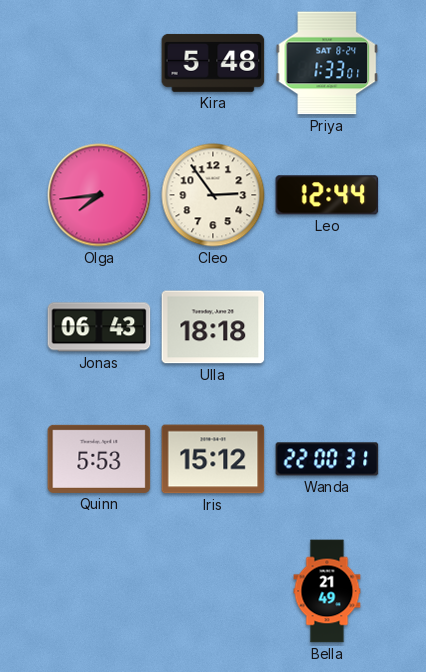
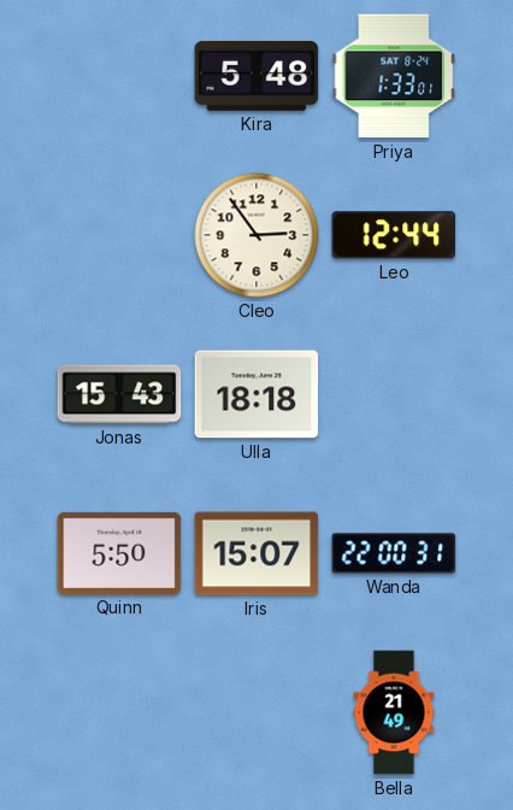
Olga: 7:44 -> none (99, 195)
Jonas: 06:43 -> 15:43 (119, 394)
Quinn: 5:53 -> 5:50 (119, 553)
Iris: 15:12 -> 15:07 (256, 553)
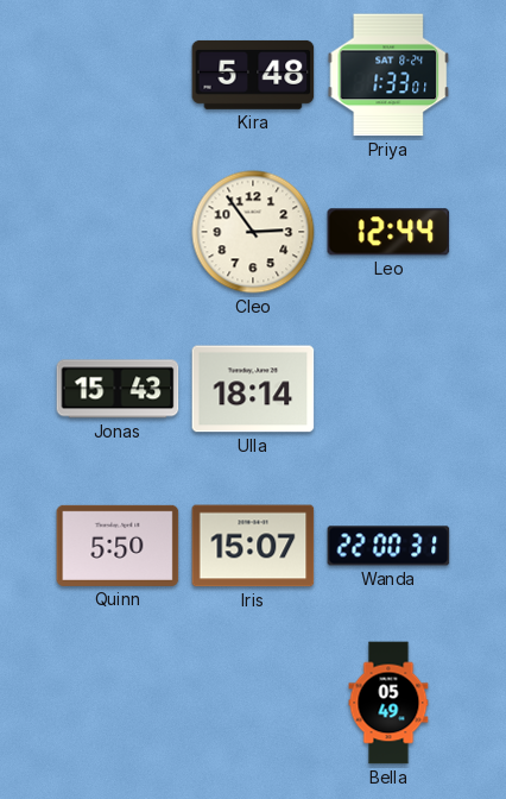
Ulla: 18:18 -> 18:14 (253, 389)
Bella: 21:49 -> 05:49 (388, 703)
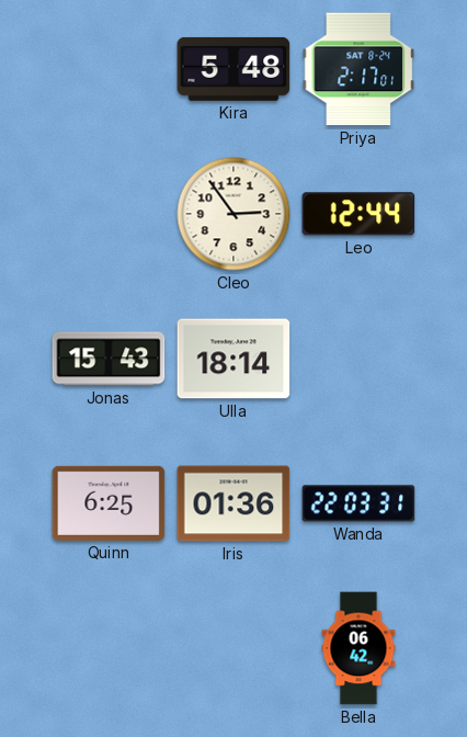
Priya: 1:33 -> 2:17 (358, 69)
Quinn: 5:50 -> 6:25 (109, 503)
Iris: 15:07 -> 01:36 (233, 503)
Wanda: 22:00 -> 22:03 (358, 503)
Bella: 05:49 -> 06:42 (358, 648)
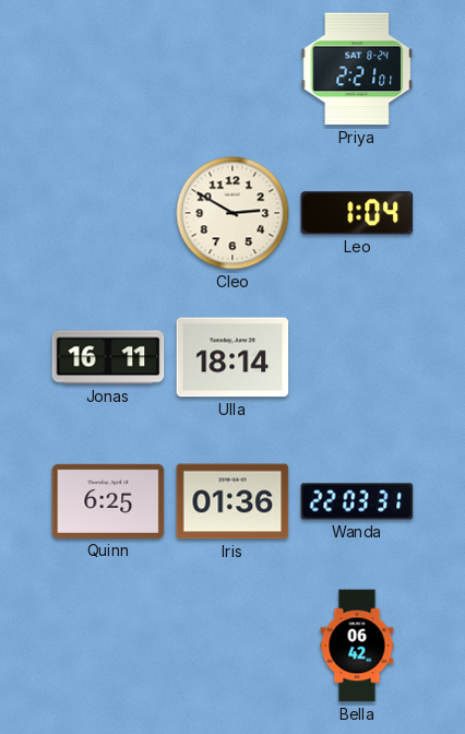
Kira: 5:48 -> none (233, 69)
Priya: 2:17 -> 2:21 (357, 69)
Cleo: 2:54 -> 2:50 (233, 213)
Leo: 12:44 -> 1:04 (357, 213)
Jonas: 15:43 -> 16:11 (108, 357)
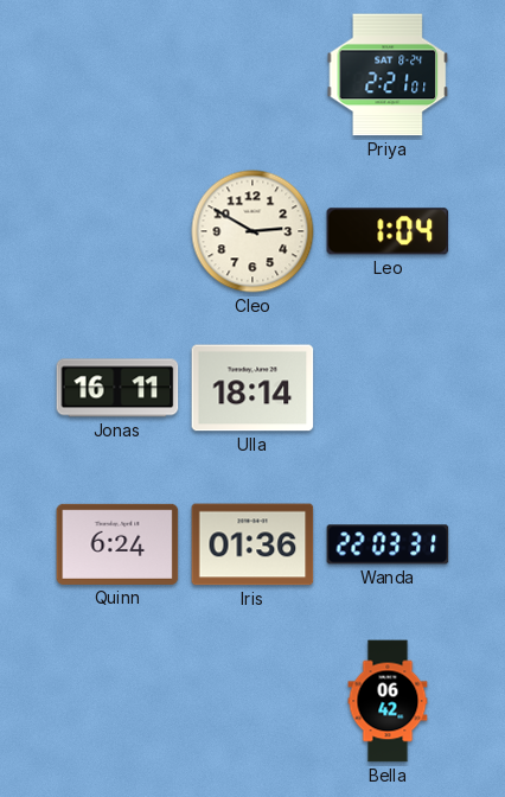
Quinn: 6:25 -> 6:24 (117, 544)
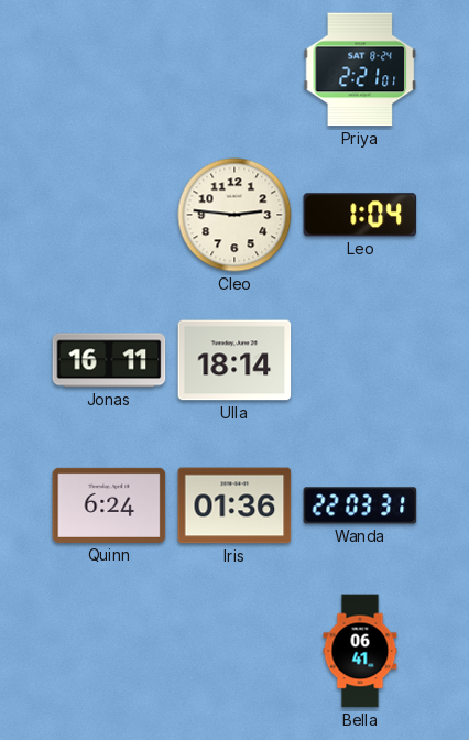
Cleo: 2:50 -> 2:46 (234, 215)
Bella: 06:42 -> 06:41 (360, 651)
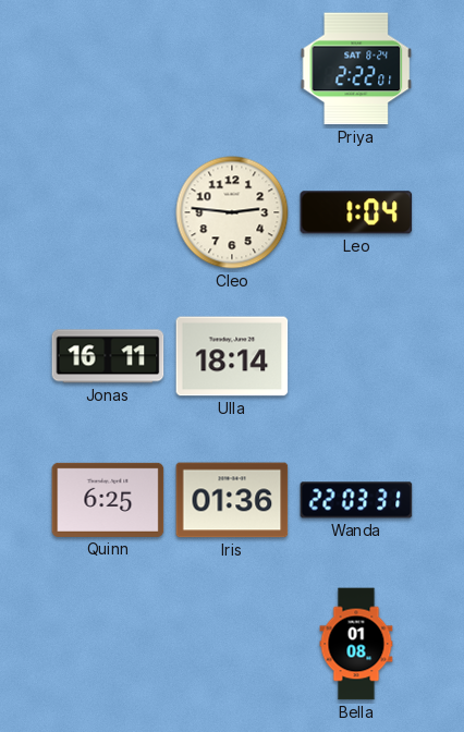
Priya: 2:21 -> 2:22 (356, 69)
Quinn: 6:24 -> 6:25 (108, 500)
Bella: 06:41 -> 01:08 (356, 644)
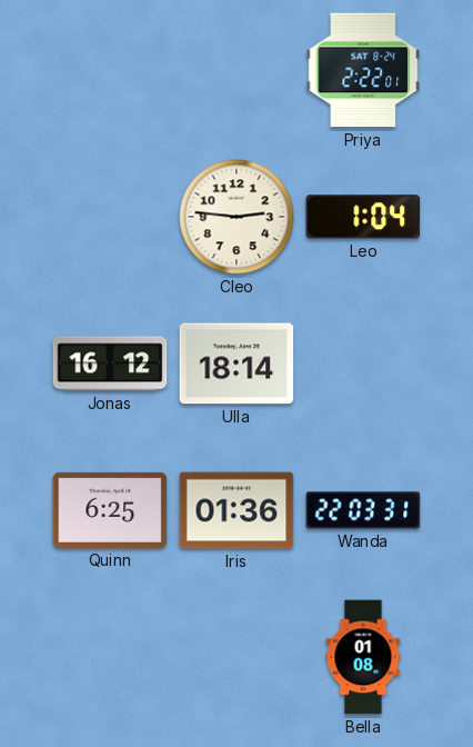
Jonas: 16:11 -> 16:12 (110, 363)
